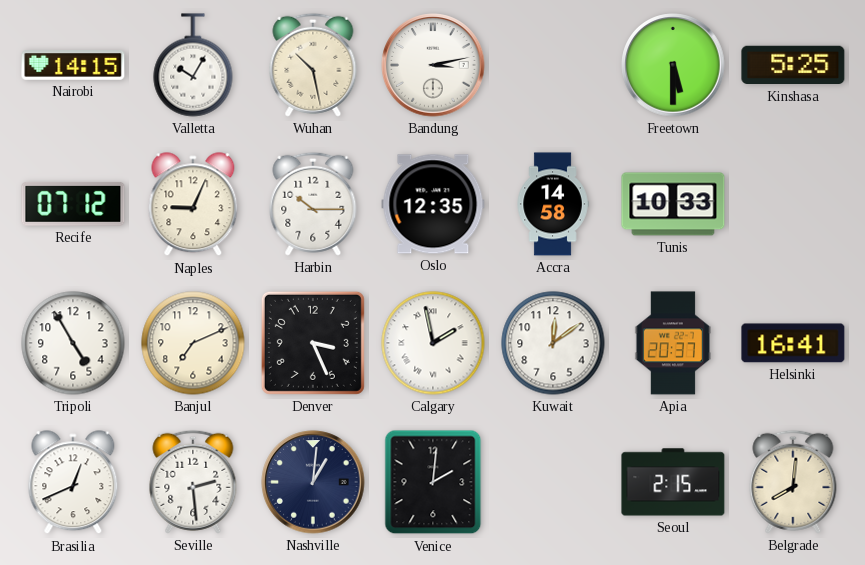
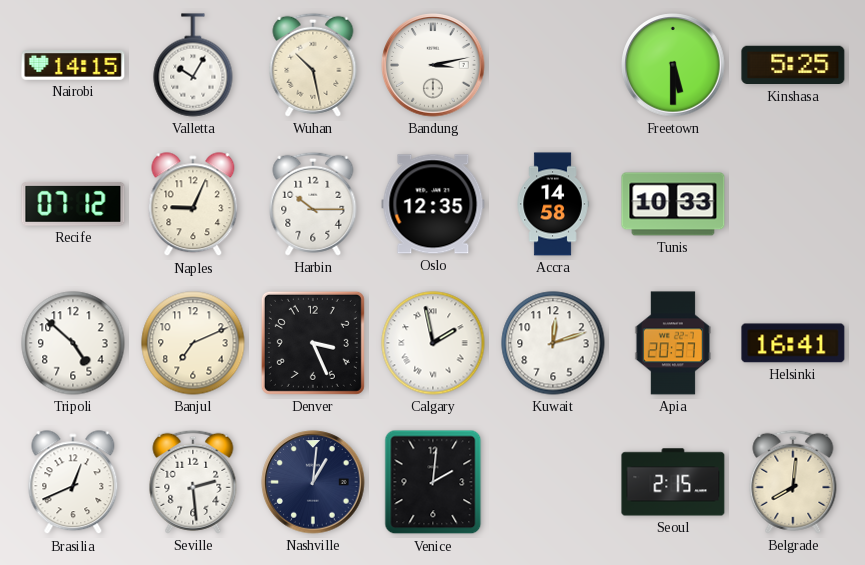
Tripoli: 4:55 -> 4:52 (73, 343)
Kuwait: 12:09 -> 12:12 (553, 343)
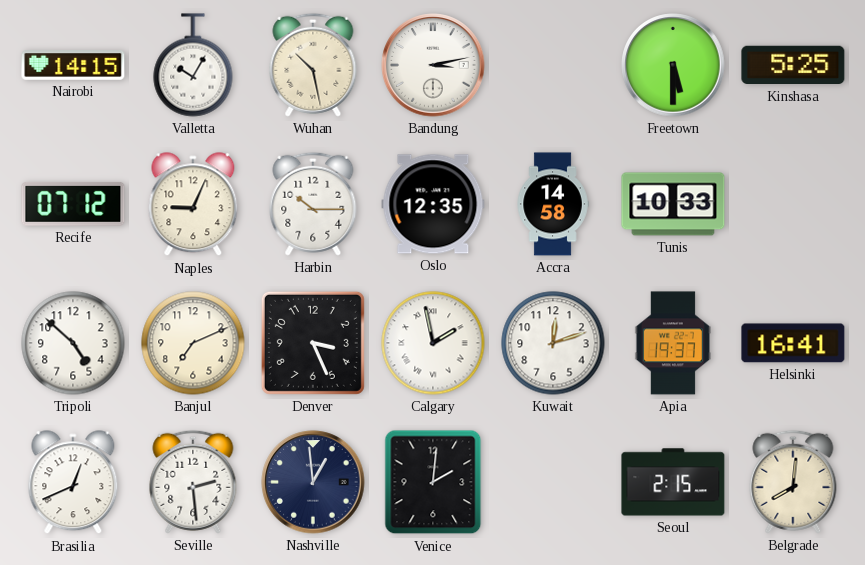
Apia: 20:37 -> 19:37 (672, 343)
Nashville: 1:01 -> 12:59 (313, 482)
